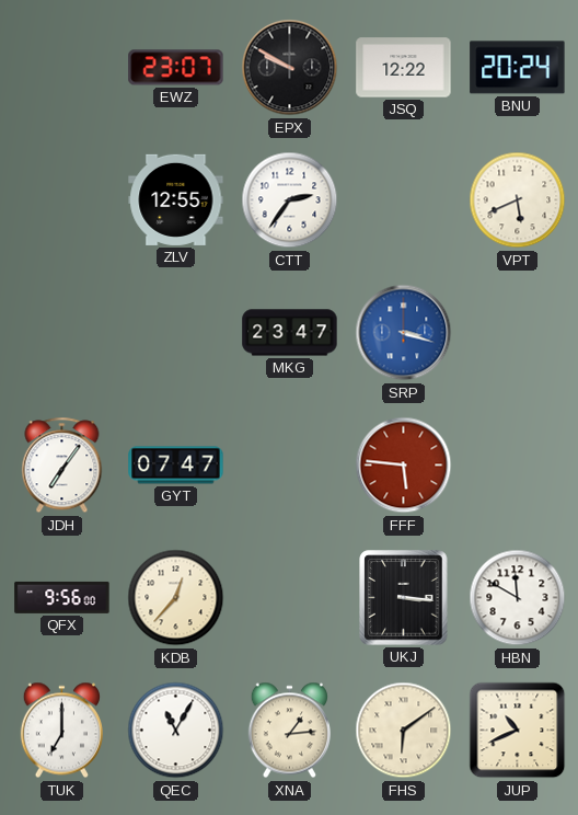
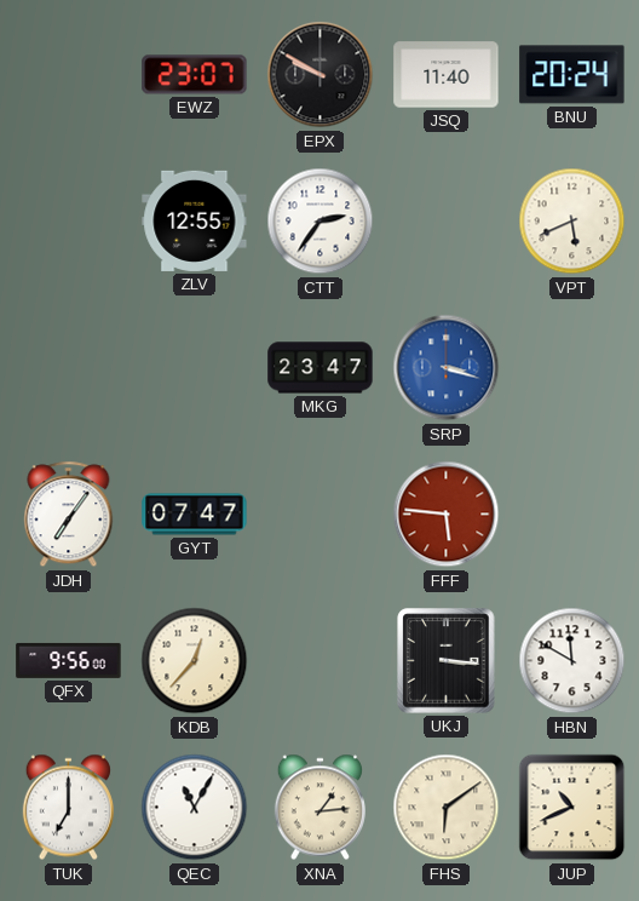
JSQ: 12:22 -> 11:40 (447, 75)
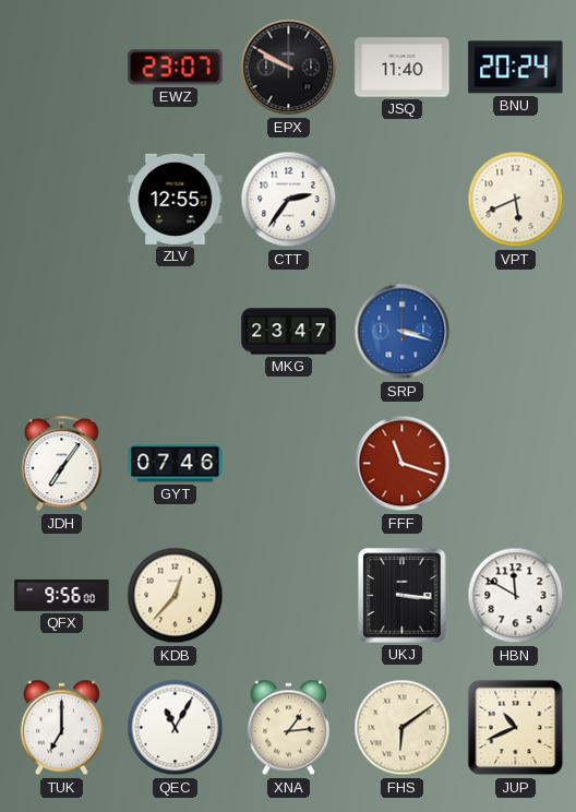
GYT: 07:47 -> 07:46 (176, 464)
FFF: 5:46 -> 11:18 (403, 464)
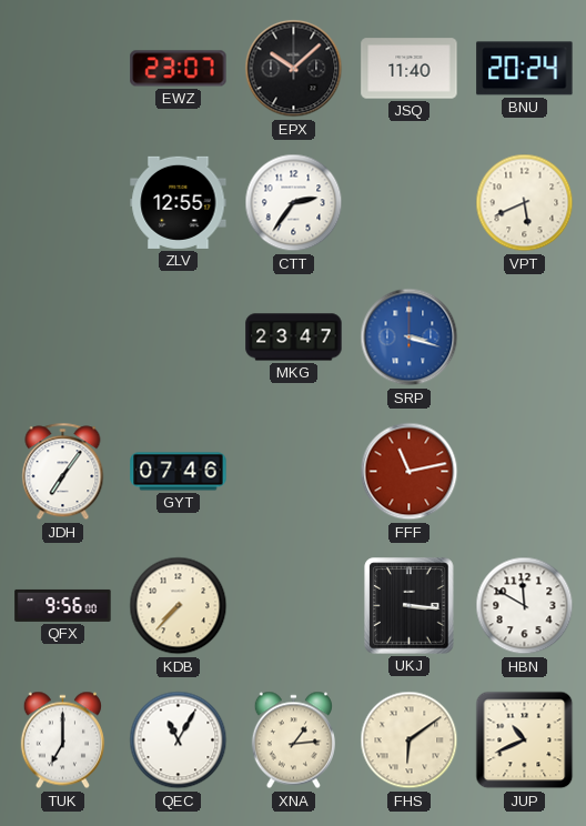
EPX: 9:50 -> 10:08 (294, 69)
FFF: 11:18 -> 11:13 (410, 472)
KDB: 12:37 -> 7:37 (179, 606)
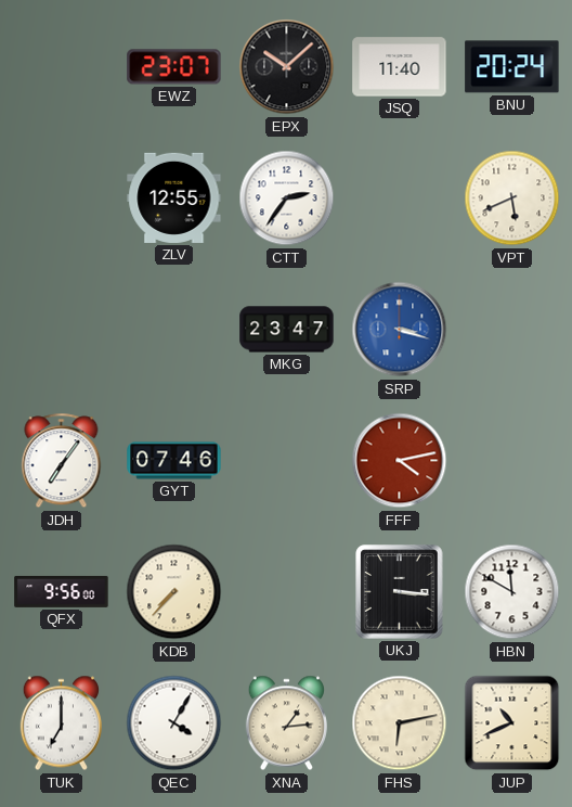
FFF: 11:13 -> 4:13 (400, 461)
QEC: 11:05 -> 4:05 (174, 723)
FHS: 6:09 -> 6:13 (400, 723)
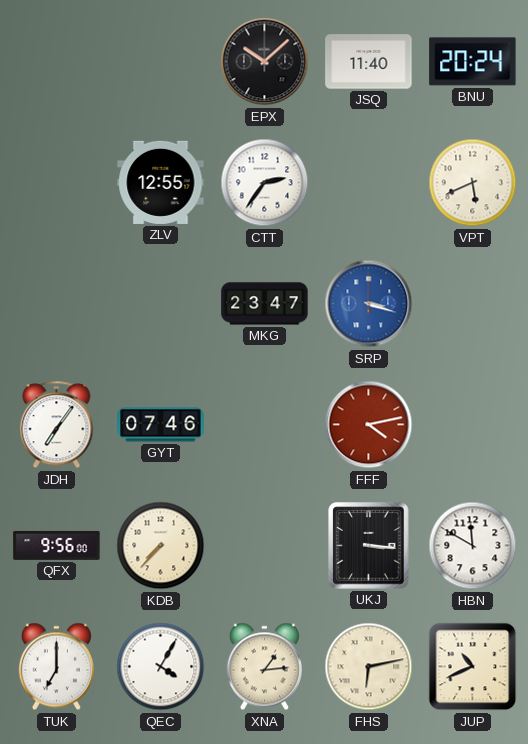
EWZ: 23:07 -> none (174, 67)
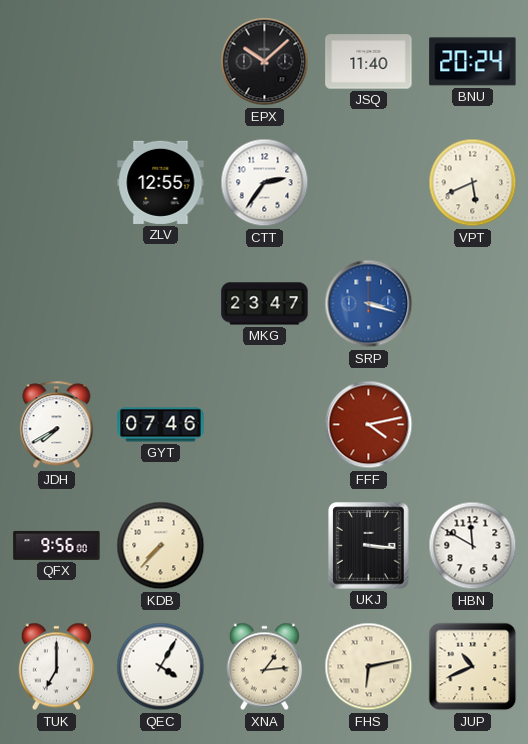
JDH: 7:06 -> 7:40 (57, 425)
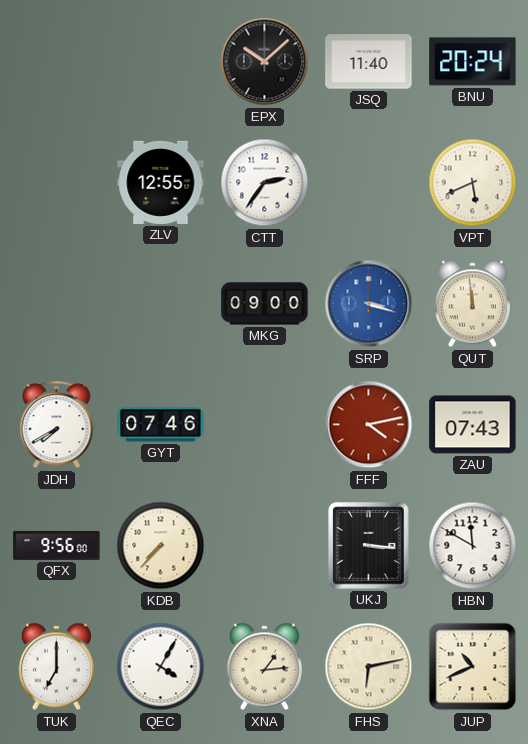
MKG: 23:47 -> 09:00 (265, 304)
QUT: none -> 11:59 (472, 304)
ZAU: none -> 07:43 (473, 425)
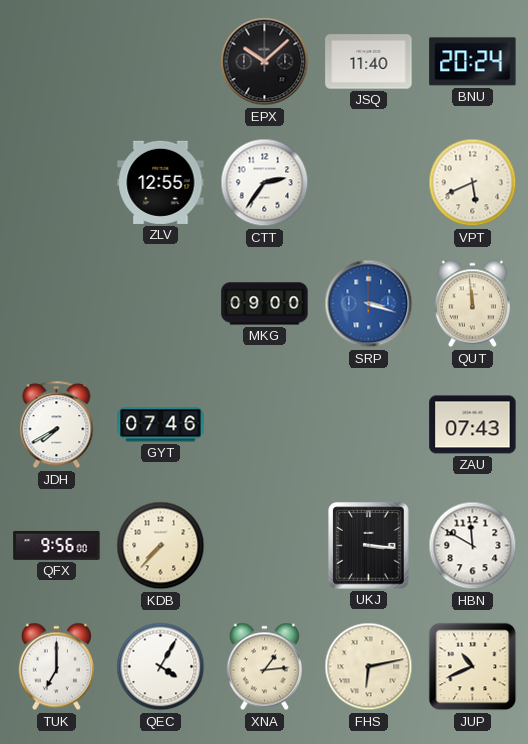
FFF: 4:13 -> none (369, 425)
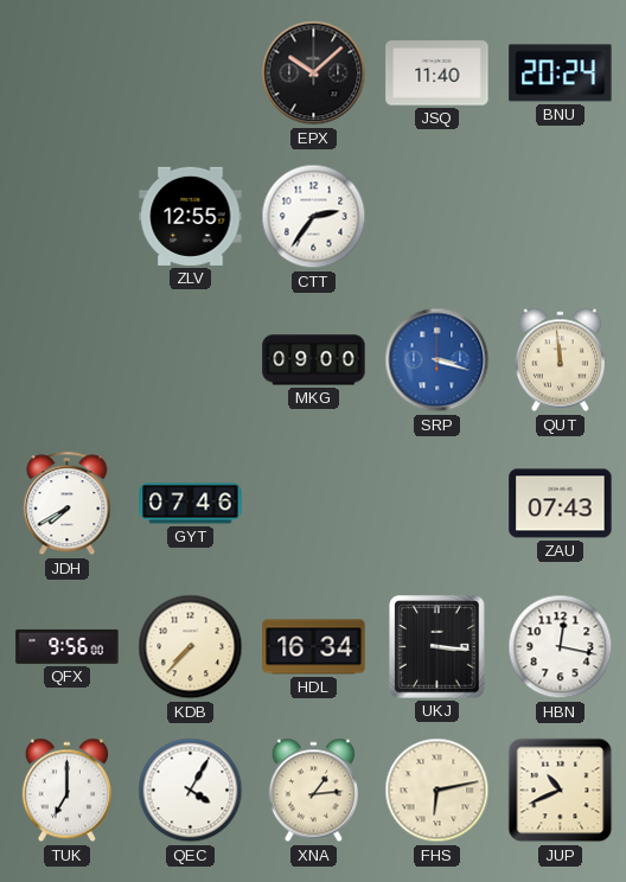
VPT: 5:41 -> none (473, 183)
HDL: none -> 16:34 (314, 647)
HBN: 11:50 -> 12:17 (561, 647)
